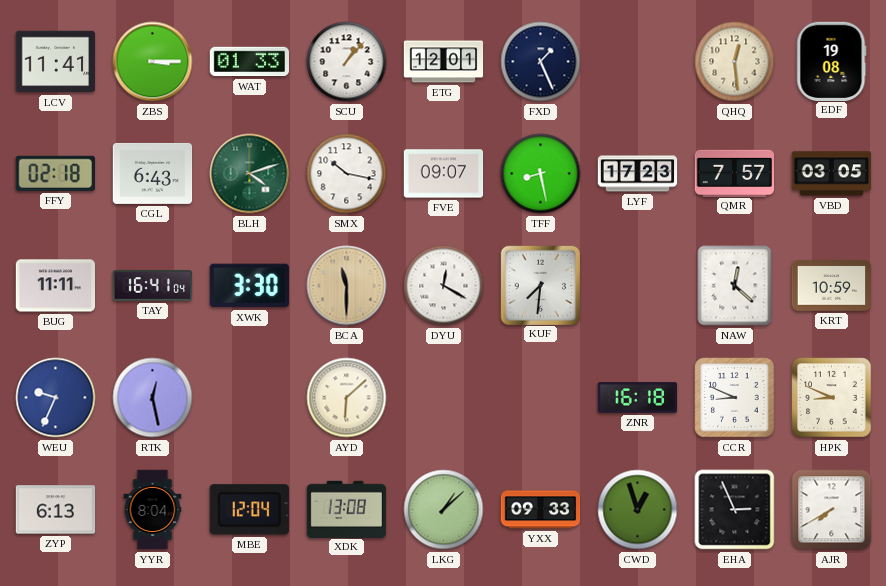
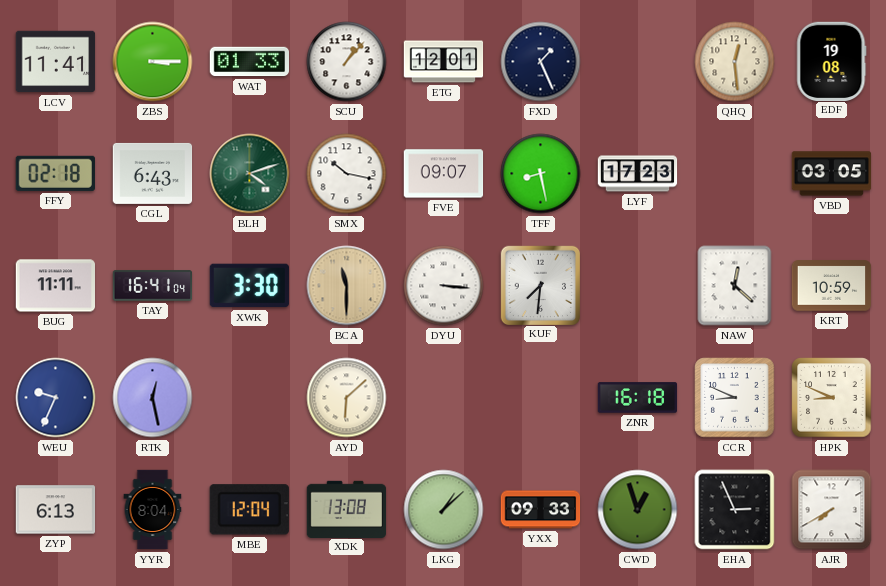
QMR: 7:57 -> none (735, 173)
DYU: 12:20 -> 3:16 (444, 286)
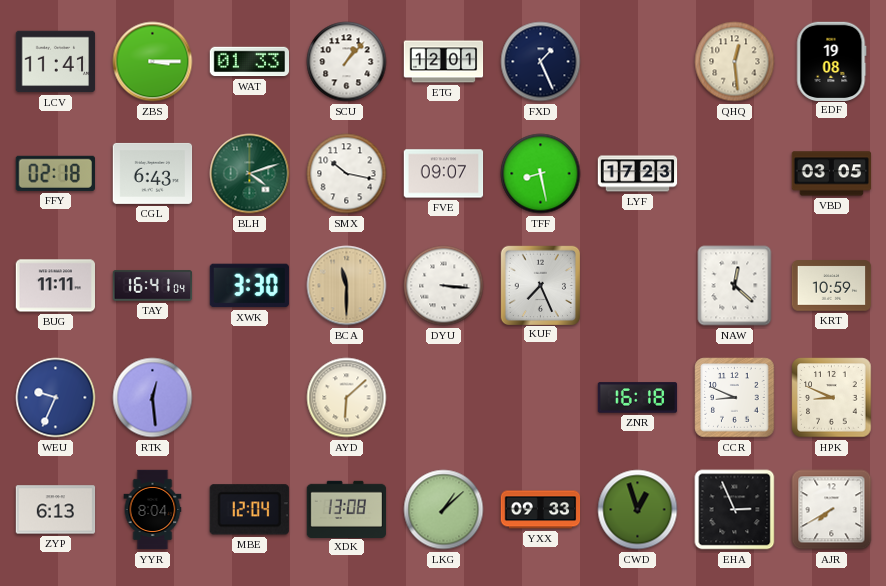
KUF: 7:31 -> 7:26 (540, 285)
RTK: 12:28 -> 12:29 (153, 398)
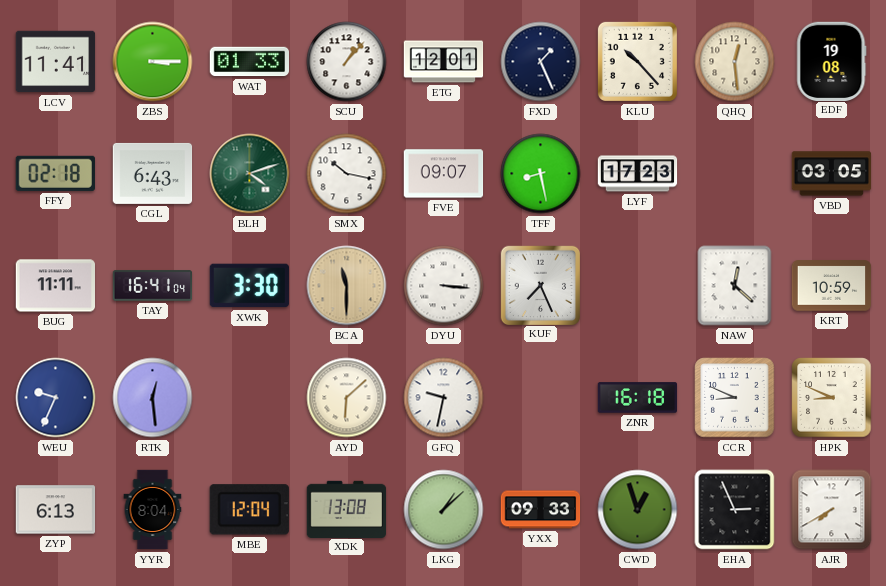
KLU: none -> 10:23 (637, 61)
GFQ: none -> 9:32 (444, 398)
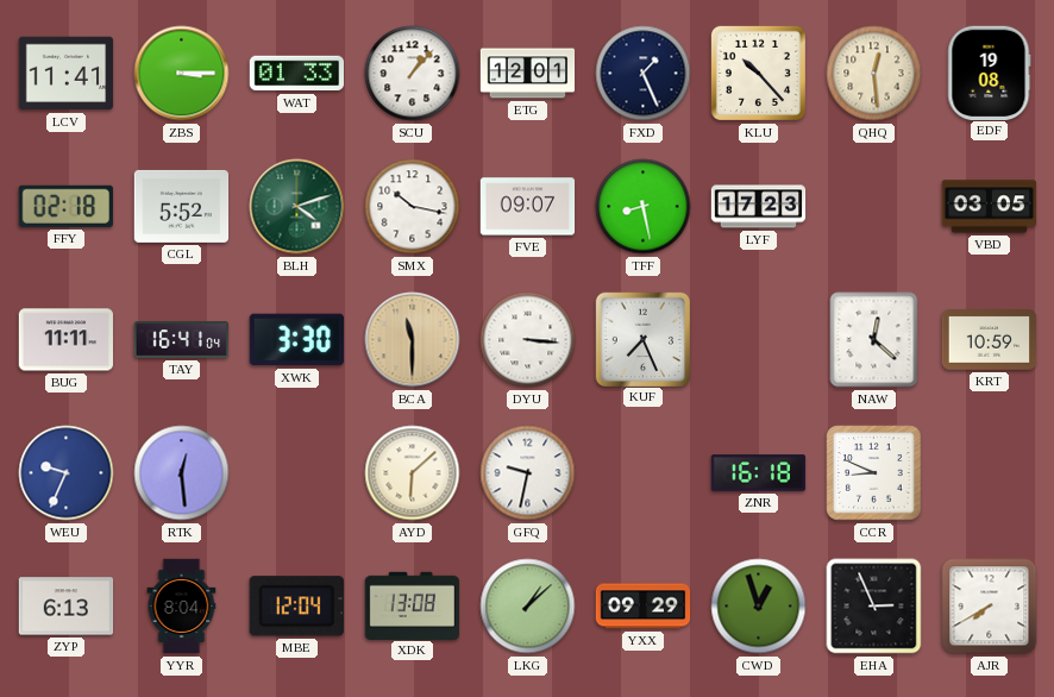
CGL: 6:43 -> 5:52 (182, 206)
HPK: 8:49 -> none (832, 398)
YXX: 09:33 -> 09:29 (644, 607)
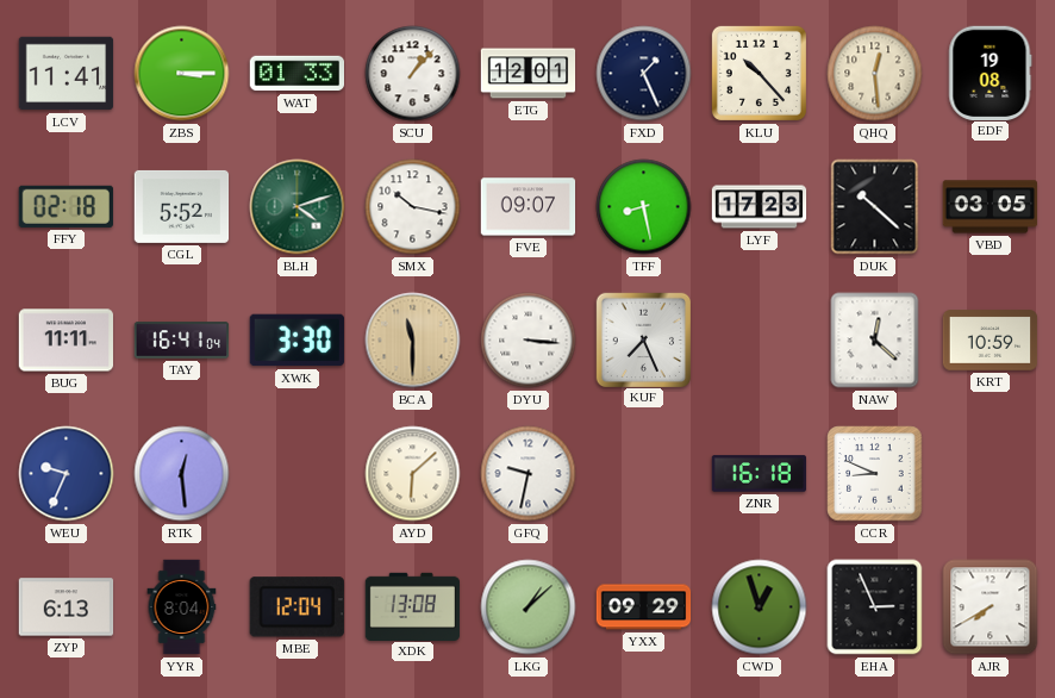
DUK: none -> 10:22 (875, 207)
